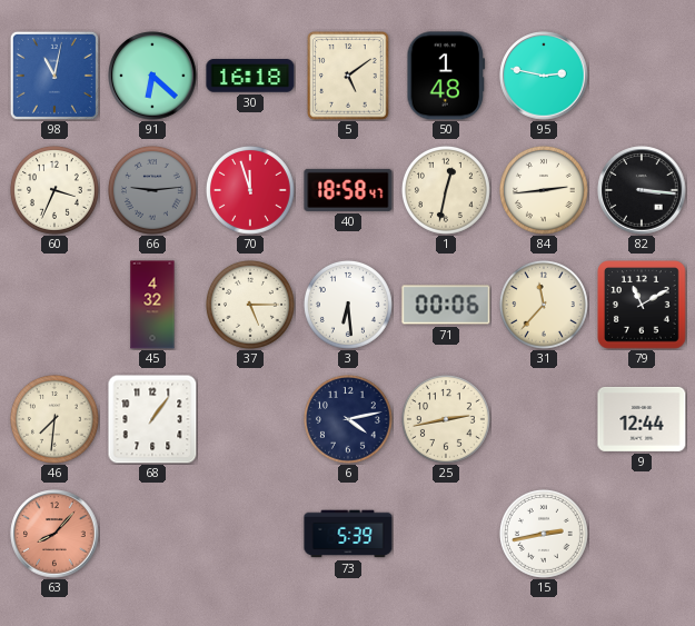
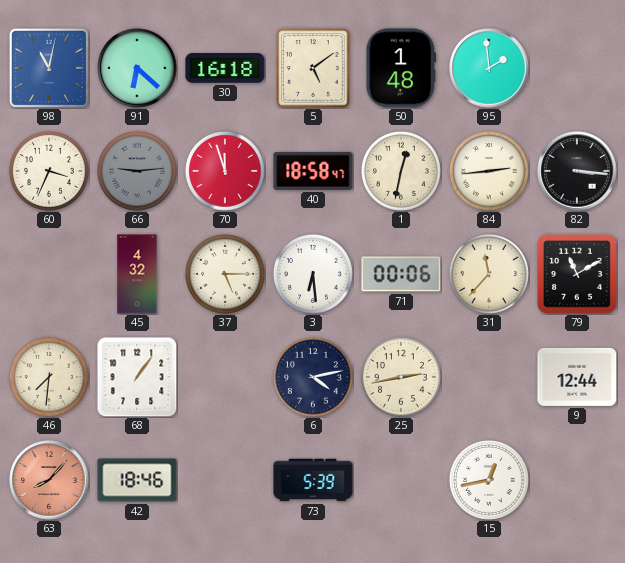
95: 2:47 -> 1:59 (489, 68)
42: none -> 18:46 (137, 480)
15: 2:43 -> 12:43 (489, 480)
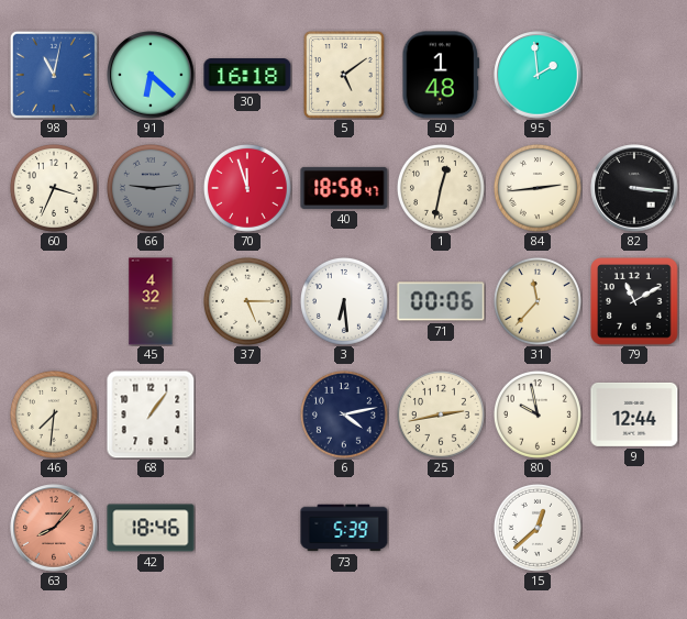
80: none -> 9:58 (538, 414)
15: 12:43 -> 12:38 (538, 528)
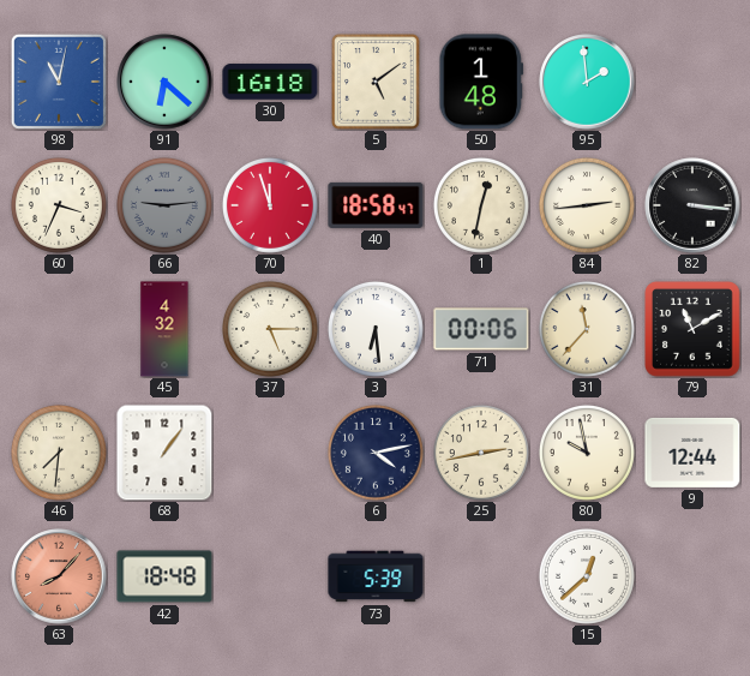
42: 18:46 -> 18:48 (164, 576)
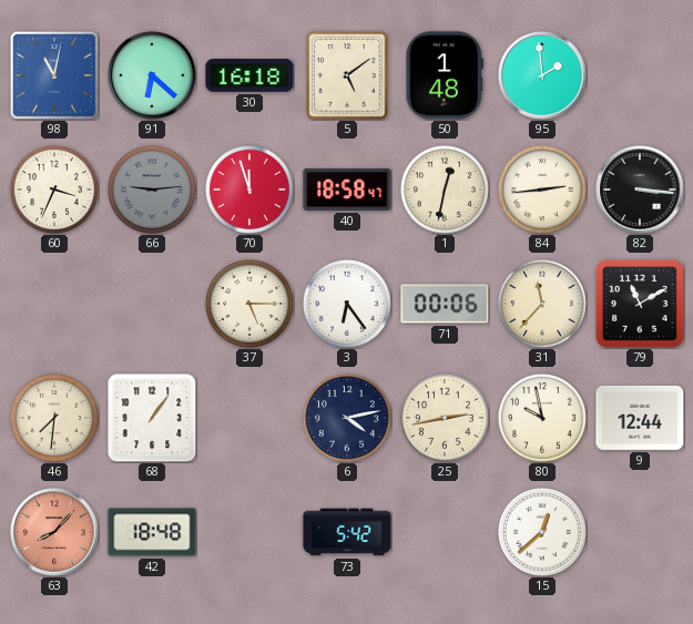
45: 4:32 -> none (164, 329)
3: 6:29 -> 6:24 (347, 304)
73: 5:39 -> 5:42 (347, 532)
